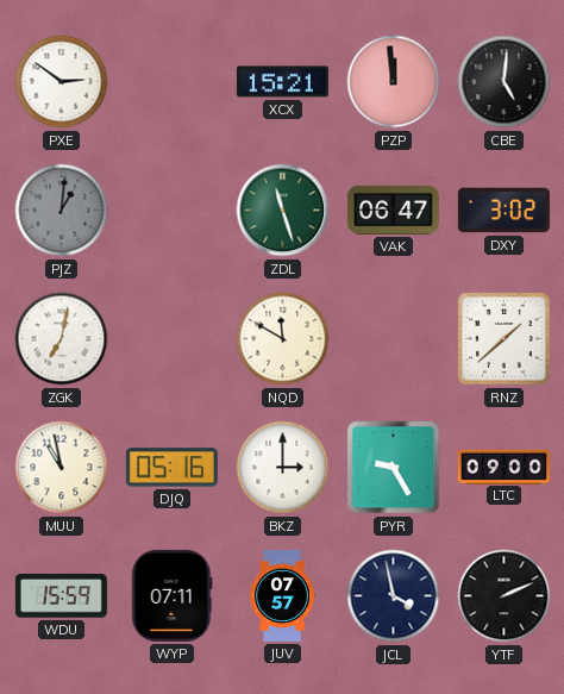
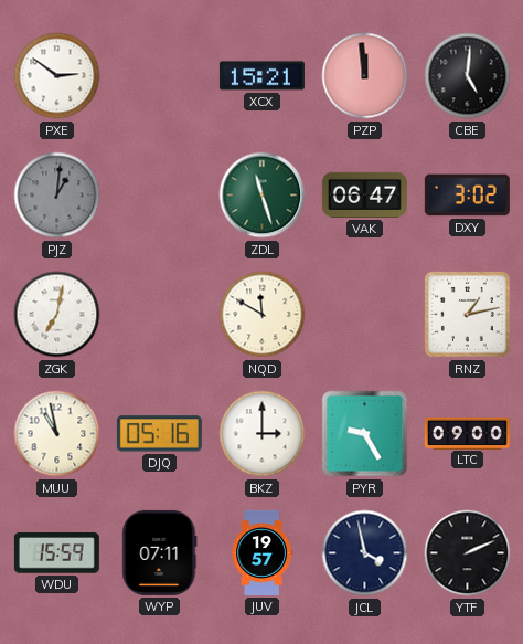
RNZ: 1:38 -> 1:13 (468, 315)
JUV: 07:57 -> 19:57 (261, 552)
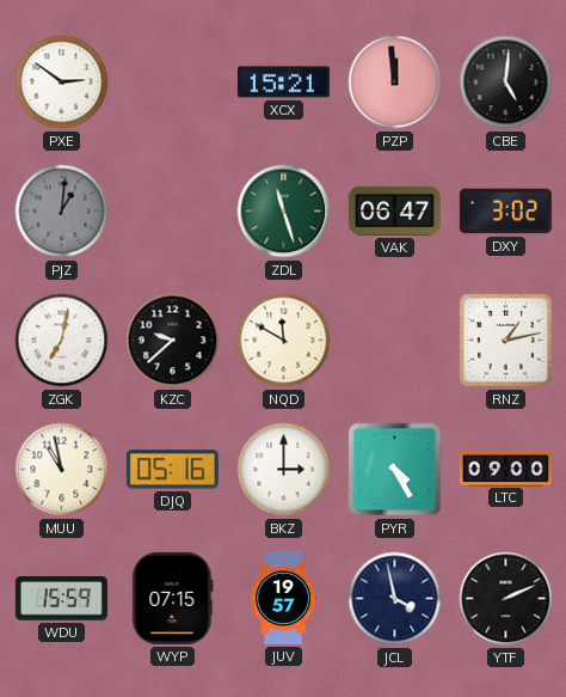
KZC: none -> 9:38 (173, 341)
PYR: 9:25 -> 4:25 (395, 470)
WYP: 07:11 -> 07:15 (173, 598)
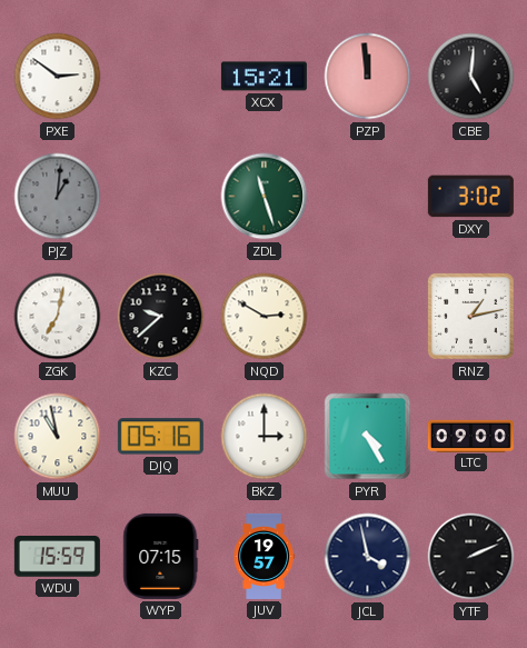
VAK: 06:47 -> none (394, 210)
NQD: 11:50 -> 2:50 (265, 317)
